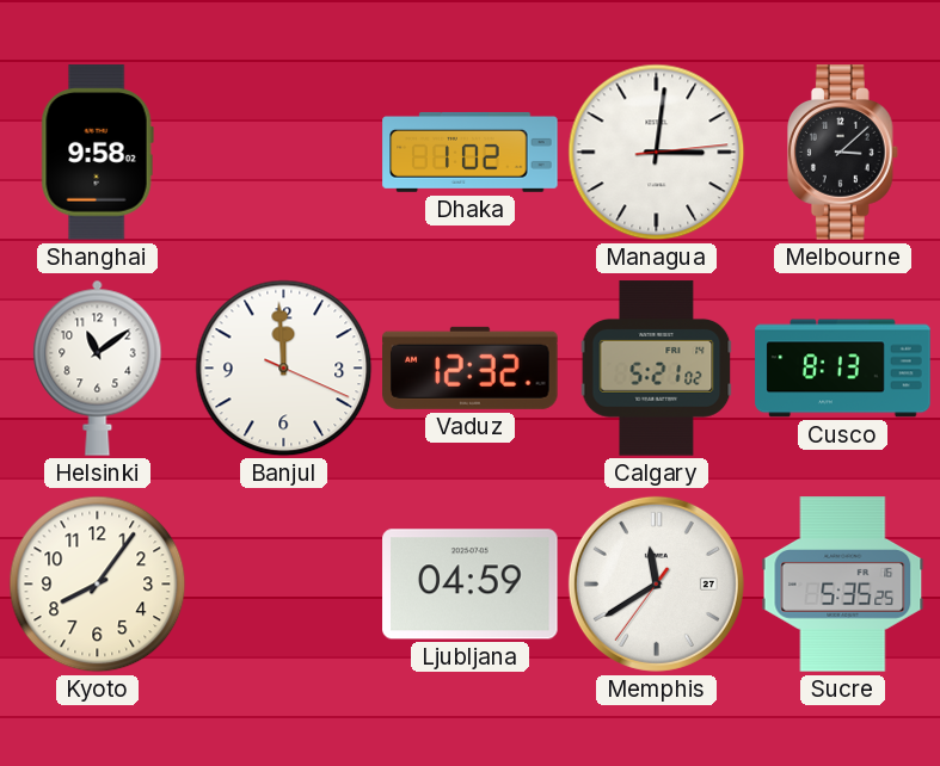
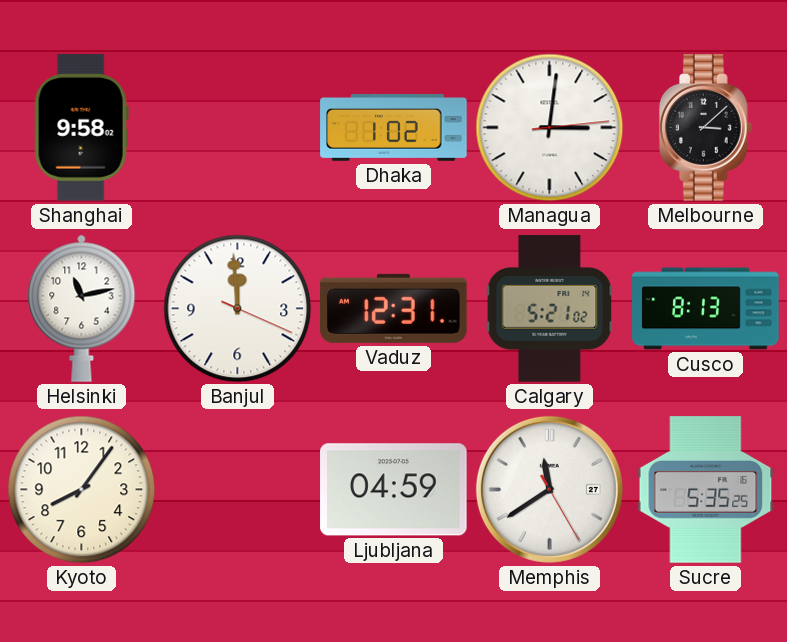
Helsinki: 11:09 -> 11:13 (82, 308)
Vaduz: 12:32 -> 12:31 (394, 308)
Memphis: 11:39:36 -> 11:39:25 (549, 489)
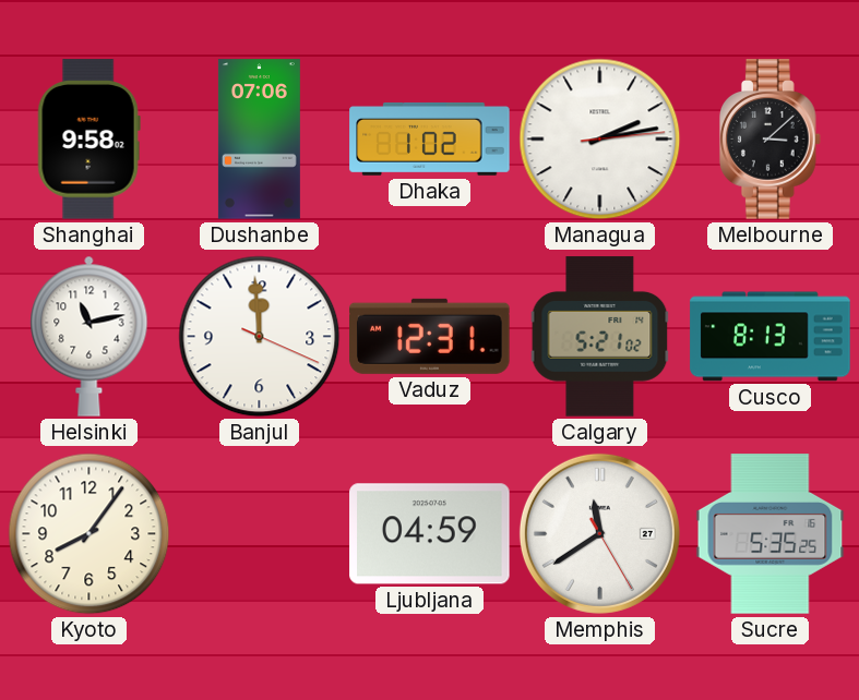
Dushanbe: none -> 07:06 (259, 140)
Managua: 3:01 -> 2:13 (600, 140)
